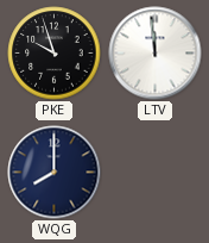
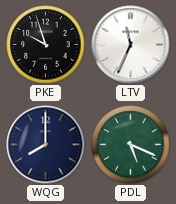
LTV: 11:59 -> 11:34 (131, 45)
PDL: none -> 5:19 (131, 145)
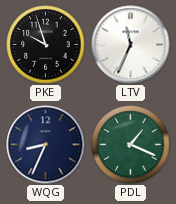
WQG: 8:00 -> 8:34 (46, 145)
PDL: 5:19 -> 1:19 (131, 145)
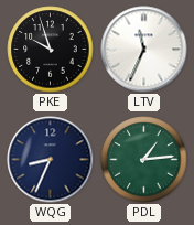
PDL: 1:19 -> 1:14 (144, 160)
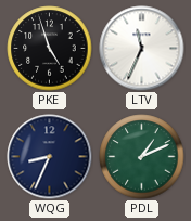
PKE: 9:57 -> 4:57 (50, 49)
PDL: 1:14 -> 1:11 (142, 157)
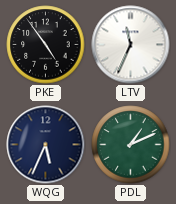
PKE: 4:57 -> 4:54 (46, 45)
WQG: 8:34 -> 5:34 (46, 145)
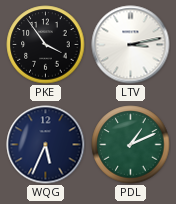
PKE: 4:54 -> 3:54 (46, 45)
LTV: 11:34 -> 3:13 (131, 45)
